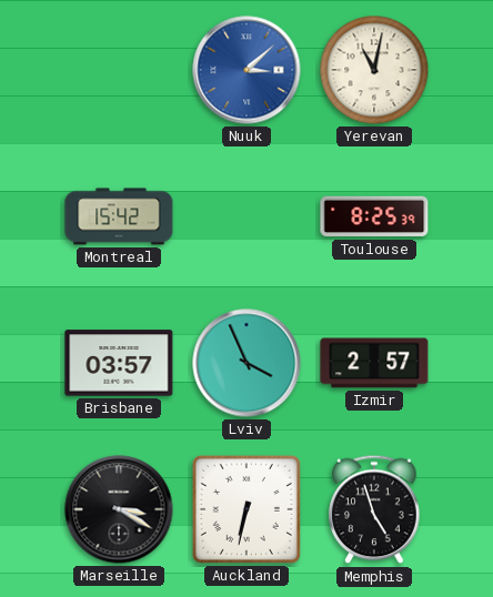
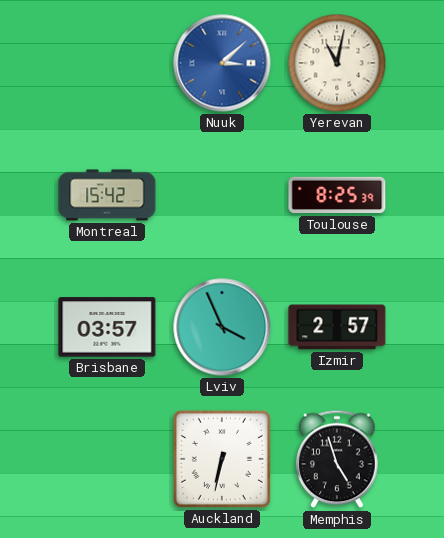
Marseille: 3:20 -> none (119, 509)
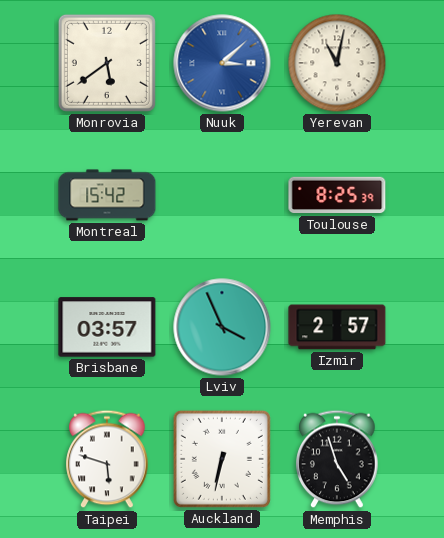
Monrovia: none -> 5:39 (107, 63)
Taipei: none -> 5:48 (107, 459)
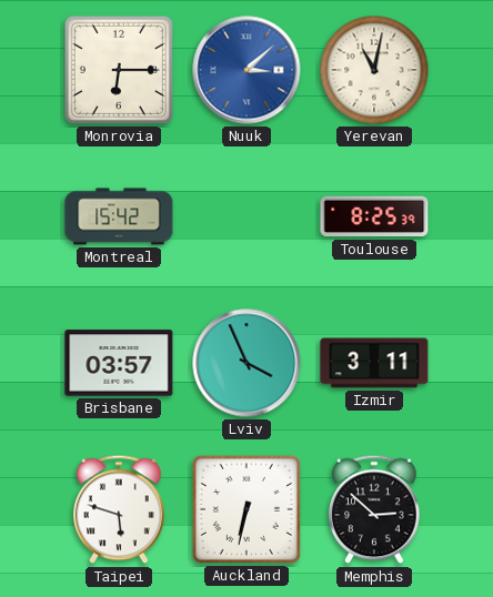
Monrovia: 5:39 -> 6:15 (119, 70)
Izmir: 2:57 -> 3:11 (374, 363)
Memphis: 4:57 -> 2:52 (374, 509)
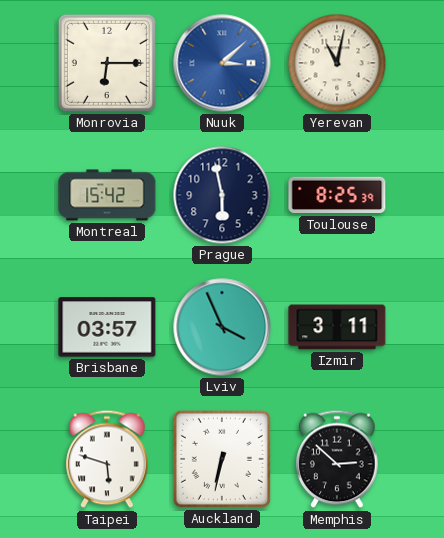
Prague: none -> 5:58 (222, 195)
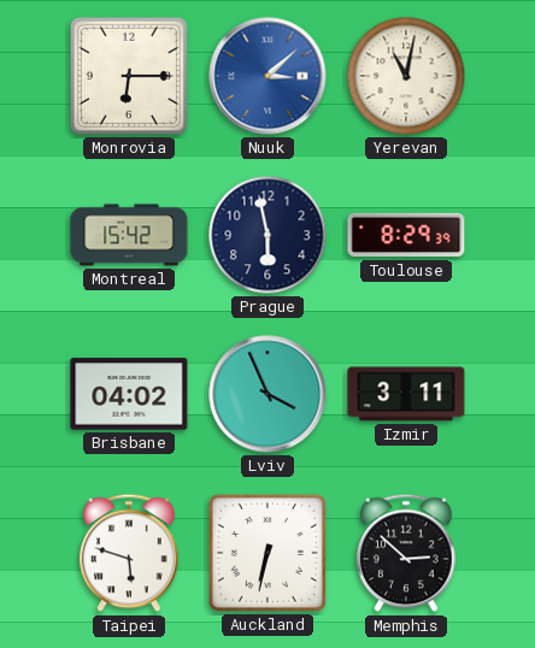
Toulouse: 8:25 -> 8:29 (406, 235)
Brisbane: 03:57 -> 04:02 (129, 394)
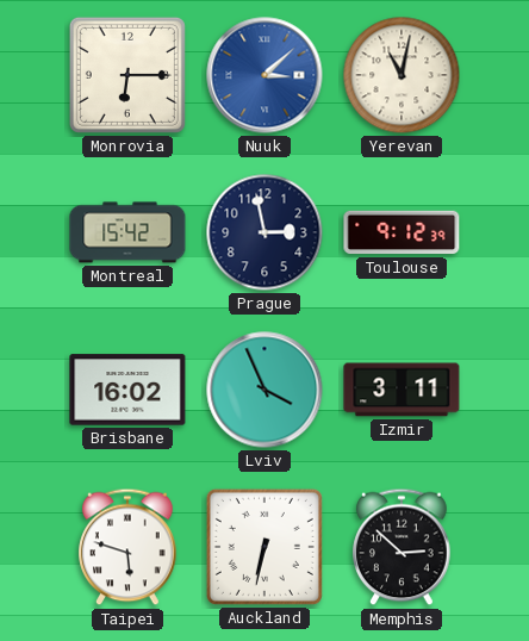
Prague: 5:58 -> 2:58 (264, 232)
Toulouse: 8:29 -> 9:12 (402, 232)
Brisbane: 04:02 -> 16:02 (127, 390)
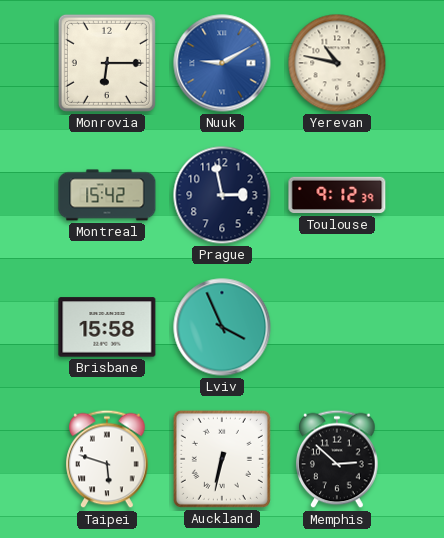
Nuuk: 3:08 -> 9:10 (222, 63)
Yerevan: 11:02 -> 10:47 (337, 63)
Brisbane: 16:02 -> 15:58 (107, 327)
Izmir: 3:11 -> none (402, 390)
